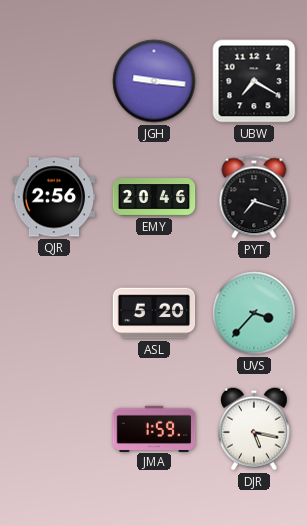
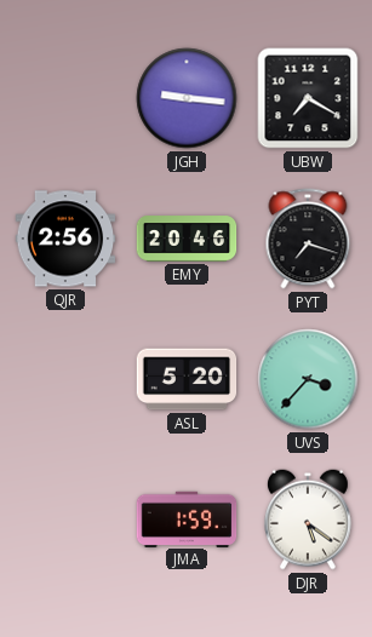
DJR: 5:17 -> 5:21 (308, 520)
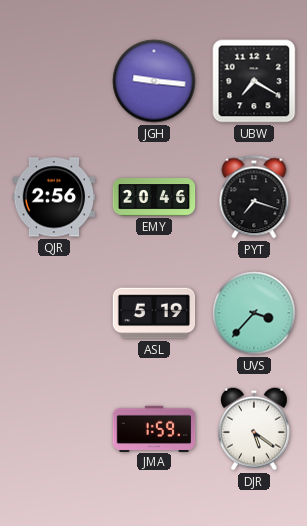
ASL: 5:20 -> 5:19 (154, 313)
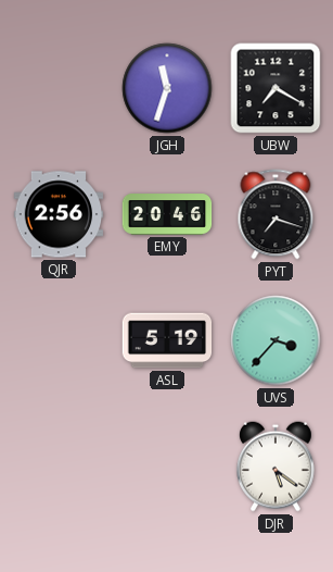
JGH: 9:16 -> 11:33 (167, 88)
JMA: 1:59 -> none (154, 428)
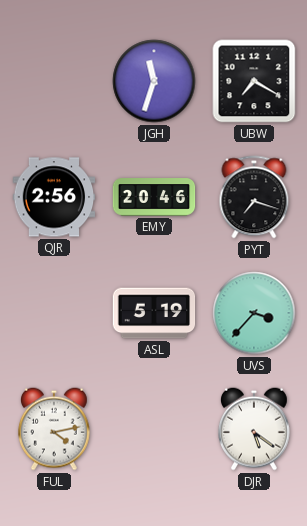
FUL: none -> 4:13 (54, 429)
